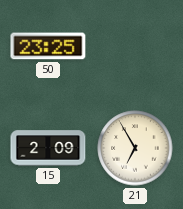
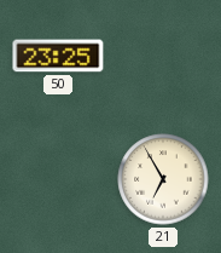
15: 2:09 -> none (48, 148)
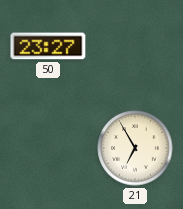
50: 23:25 -> 23:27 (48, 46)
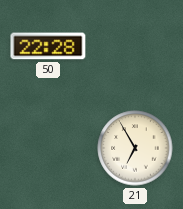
50: 23:27 -> 22:28 (48, 46)
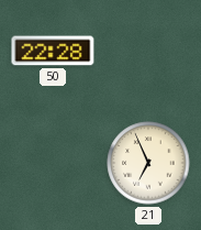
21: 6:55 -> 6:56 (148, 163)
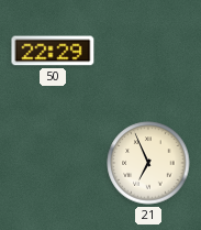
50: 22:28 -> 22:29 (53, 51)
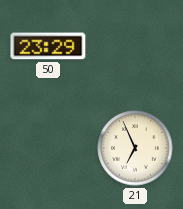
50: 22:29 -> 23:29 (48, 46)
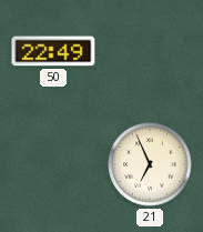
50: 23:29 -> 22:49 (53, 51)
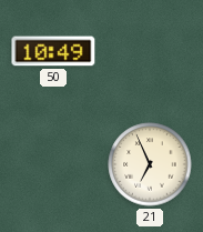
50: 22:49 -> 10:49 (53, 51)
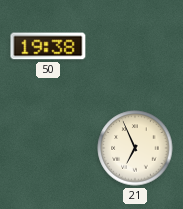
50: 10:49 -> 19:38 (48, 46)
